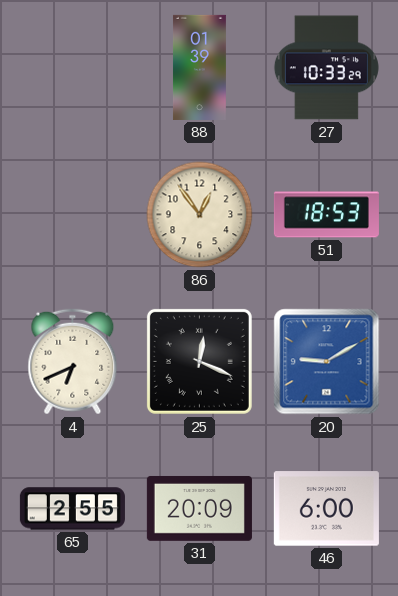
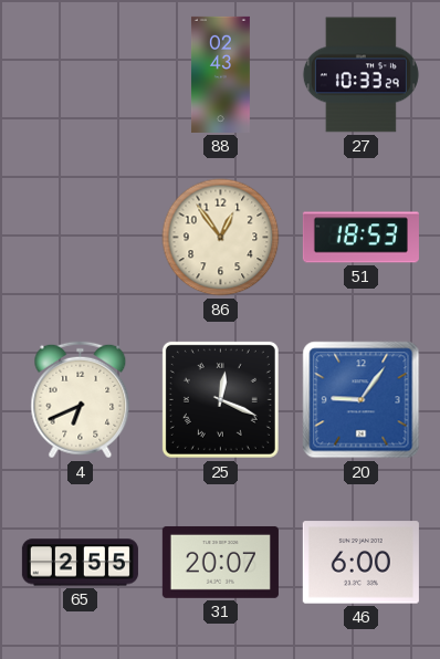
88: 01:39 -> 02:43 (220, 74)
20: 9:10 -> 9:06 (362, 400)
31: 20:09 -> 20:07 (220, 562)
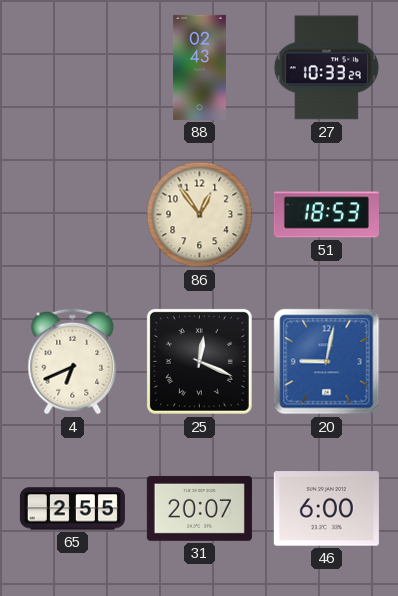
20: 9:06 -> 9:02 (327, 362)
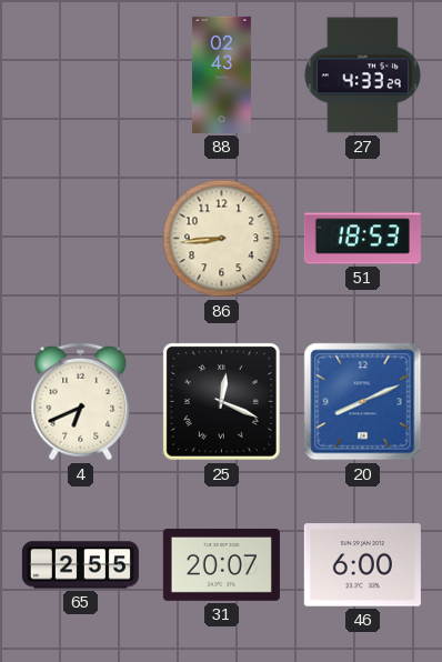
27: 10:33 -> 4:33 (362, 76)
86: 12:54 -> 8:44 (222, 239)
20: 9:02 -> 8:11 (363, 402)
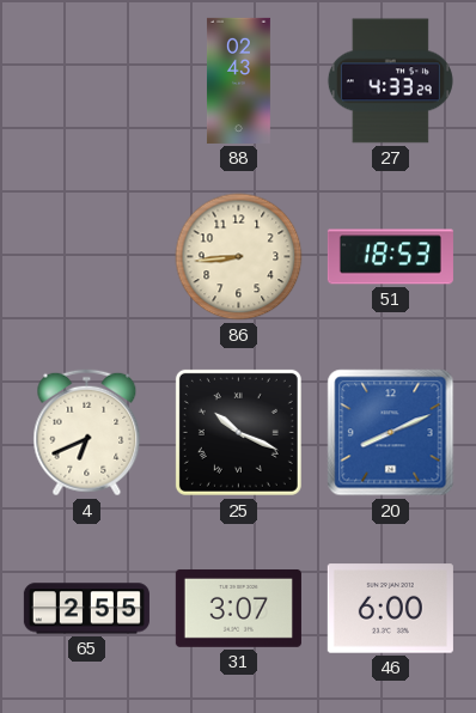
25: 12:19 -> 10:19 (238, 432)
31: 20:07 -> 3:07 (238, 608)
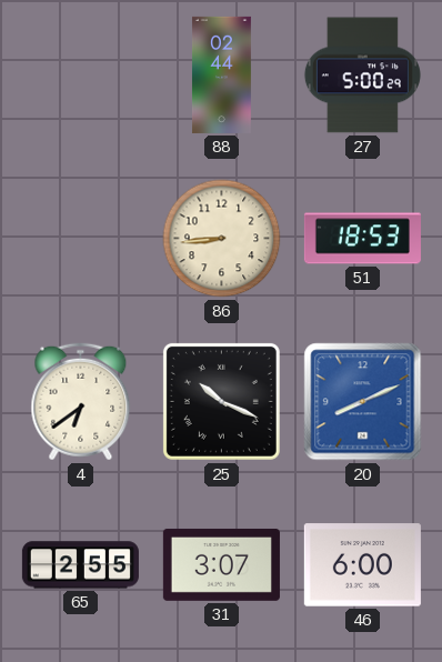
88: 02:43 -> 02:44 (221, 74)
27: 4:33 -> 5:00 (362, 76)
4: 6:41 -> 6:39 (81, 402)
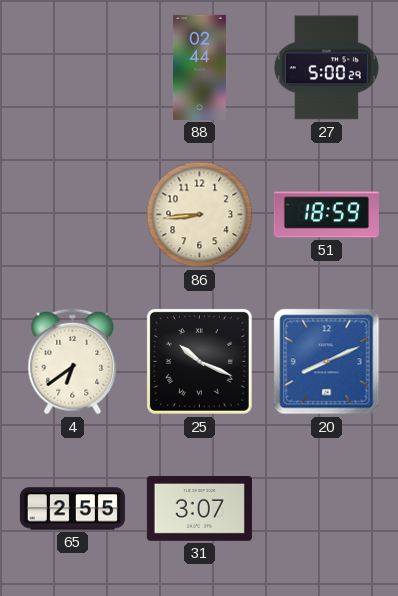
51: 18:53 -> 18:59 (326, 215)
46: 6:00 -> none (362, 565)
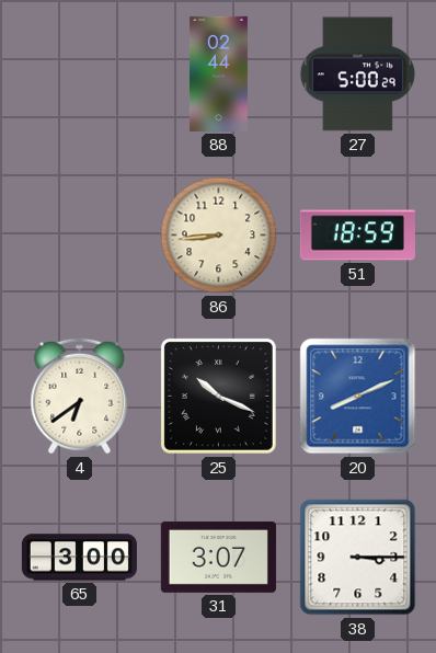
65: 2:55 -> 3:00 (79, 558)
38: none -> 3:15 (358, 558)
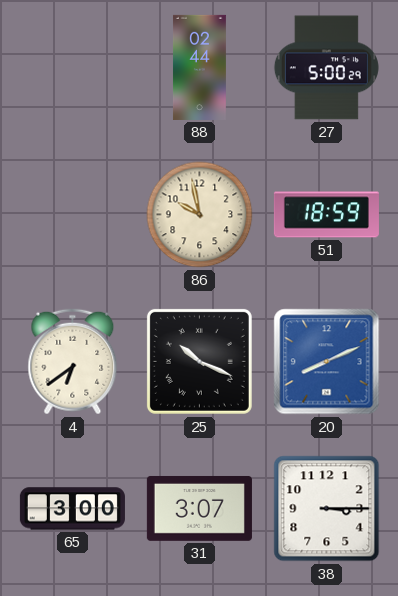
86: 8:44 -> 9:58 (200, 215)
